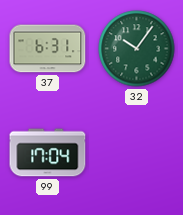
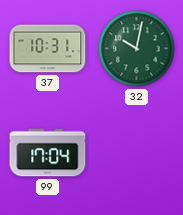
37: 6:31 -> 10:31 (48, 49)
32: 10:06 -> 10:02 (137, 49)
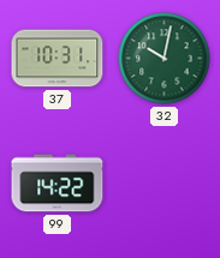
99: 17:04 -> 14:22 (58, 184)
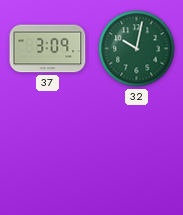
37: 10:31 -> 3:09 (48, 49)
99: 14:22 -> none (58, 184)
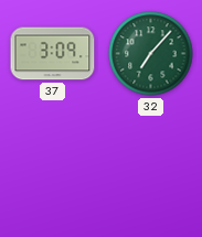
32: 10:02 -> 7:07 (151, 54)
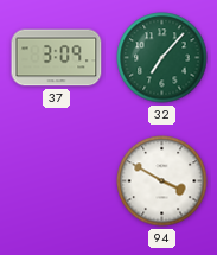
94: none -> 3:50 (162, 181)
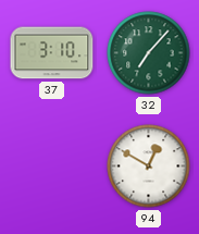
37: 3:09 -> 3:10 (52, 53)
94: 3:50 -> 12:50 (149, 167)
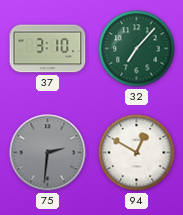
75: none -> 2:31 (48, 153)
